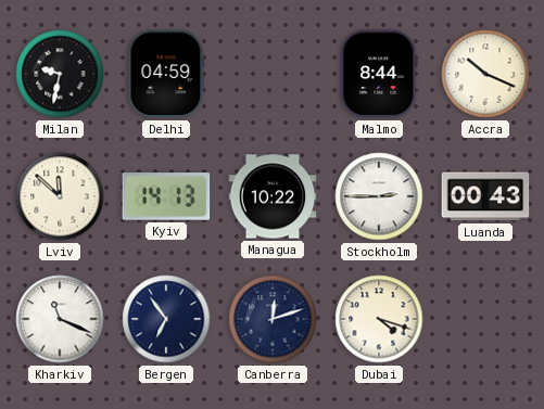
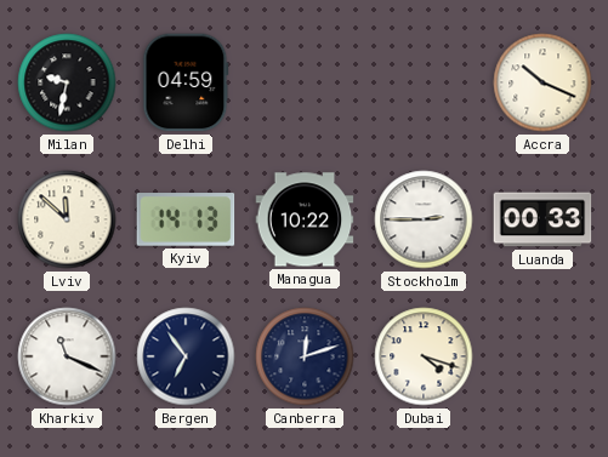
Malmo: 8:44 -> none (379, 74)
Luanda: 00:43 -> 00:33 (542, 219)
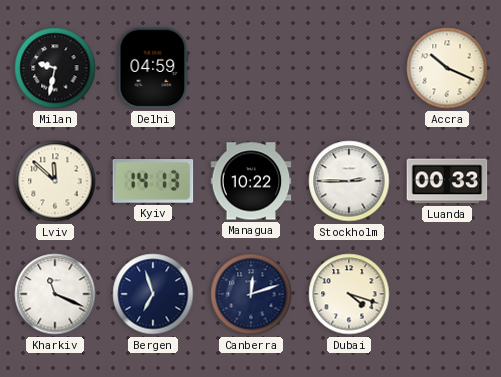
Bergen: 6:54 -> 6:57 (153, 294)
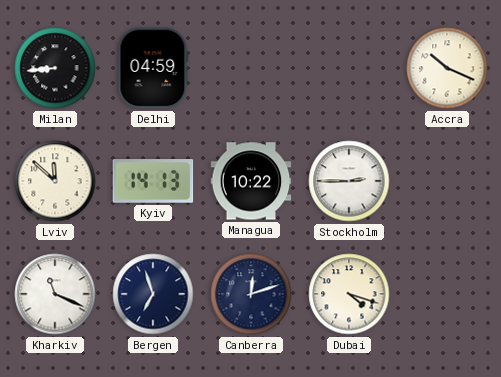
Milan: 9:32 -> 8:44 (55, 68)
Luanda: 00:33 -> none (447, 181)
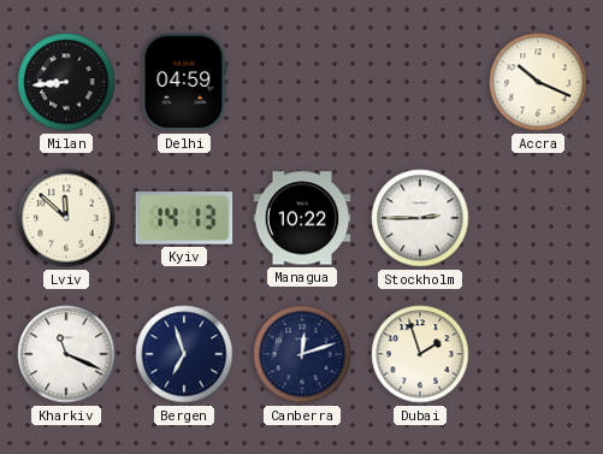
Dubai: 4:18 -> 1:57 (420, 354)
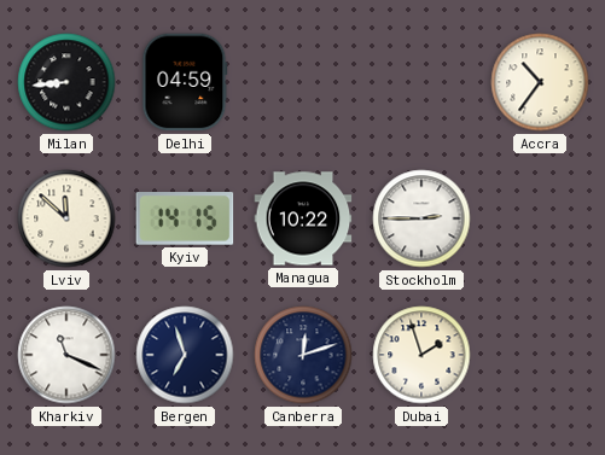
Accra: 10:19 -> 10:36 (540, 82)
Kyiv: 14:13 -> 14:15 (185, 218)
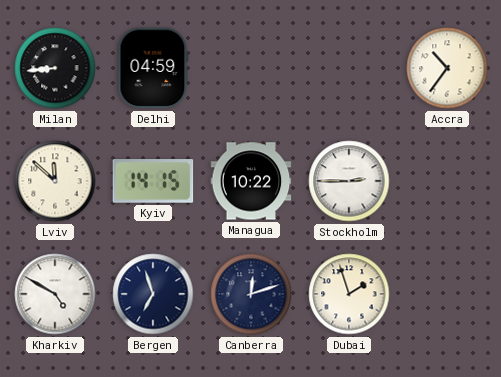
Kharkiv: 11:19 -> 4:50 (55, 294)
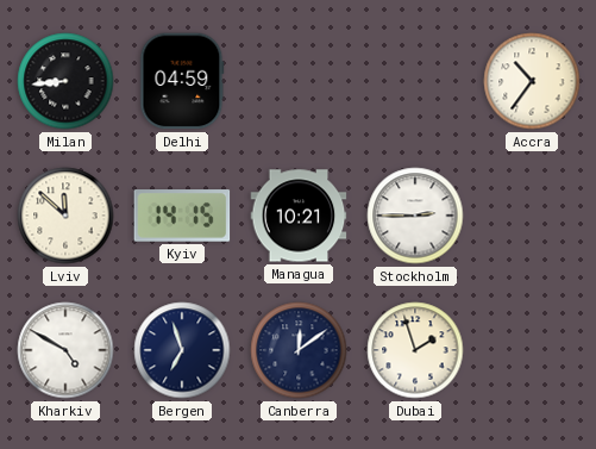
Managua: 10:22 -> 10:21 (299, 216)
Canberra: 12:12 -> 12:09 (299, 350)
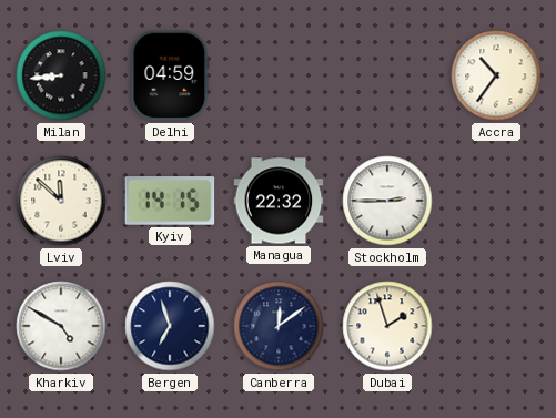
Managua: 10:21 -> 22:32 (279, 201)
